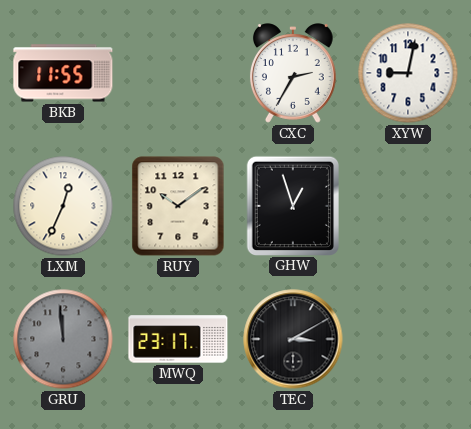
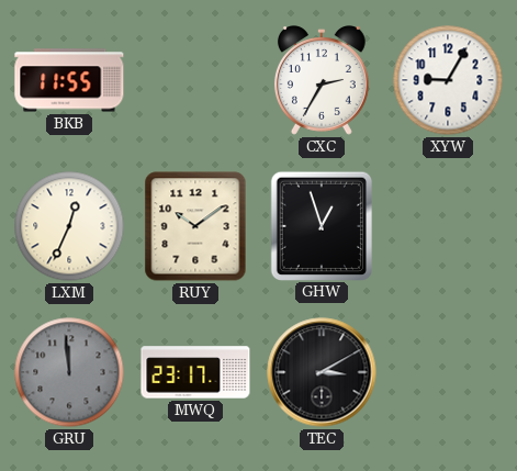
XYW: 9:02 -> 9:05 (448, 80)
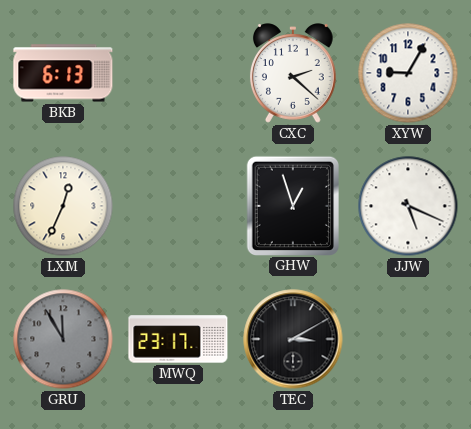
BKB: 11:55 -> 6:13 (63, 73)
CXC: 2:35 -> 2:22 (293, 73)
RUY: 10:09 -> none (195, 226)
JJW: none -> 5:19 (408, 206)
GRU: 11:59 -> 11:55 (63, 339)
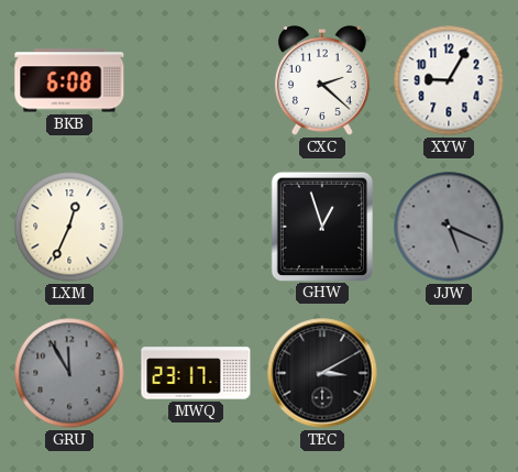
BKB: 6:13 -> 6:08 (69, 80)
JJW dial: white -> grey (449, 227)
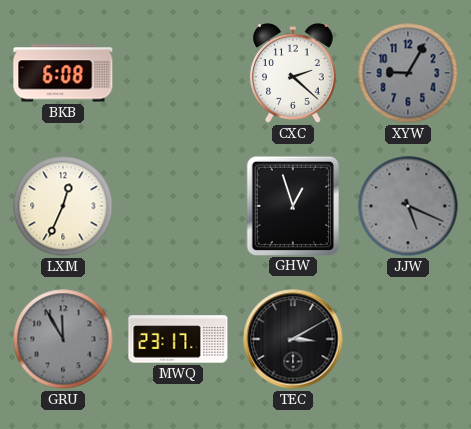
XYW dial: white -> grey (408, 73)
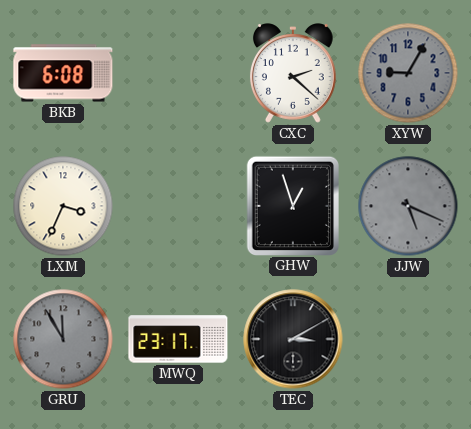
LXM: 12:34 -> 3:34 (63, 206)
